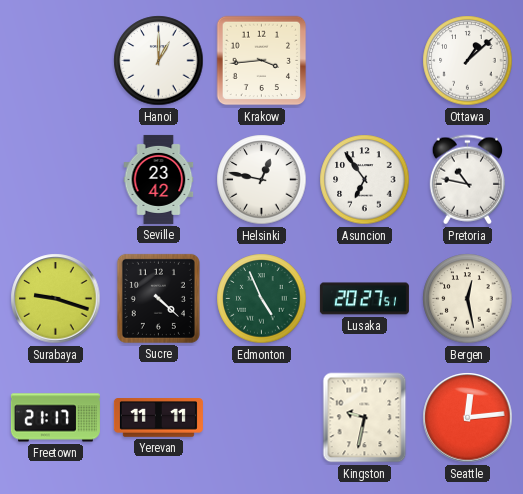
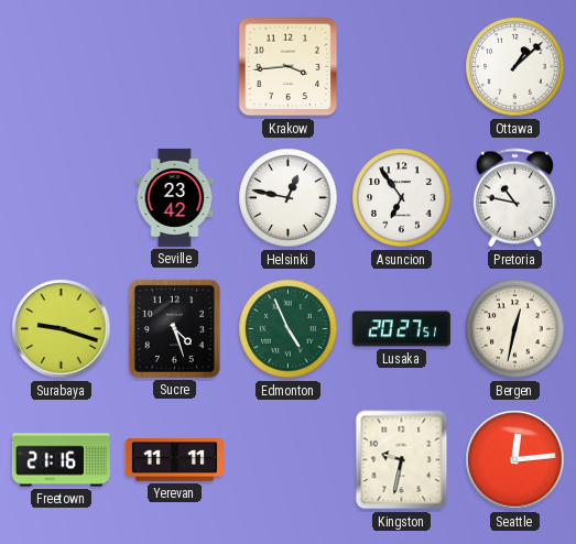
Hanoi: 1:00 -> none (159, 61)
Sucre: 4:22 -> 4:27 (174, 328)
Bergen: 12:28 -> 12:32 (515, 329)
Freetown: 21:17 -> 21:16 (61, 460)
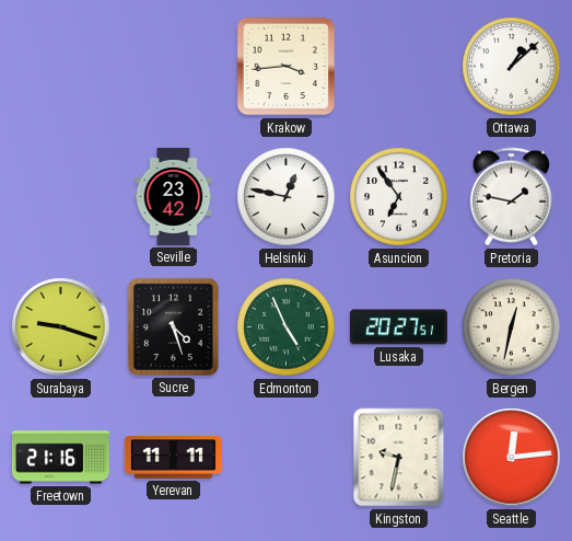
Pretoria: 10:47 -> 1:47 (511, 197)
